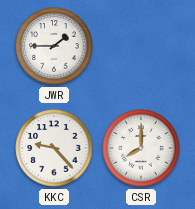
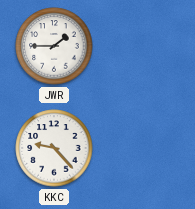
CSR: 8:00 -> none (141, 148)
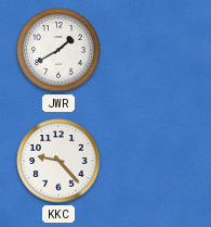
JWR: 1:45 -> 1:40 (58, 50)
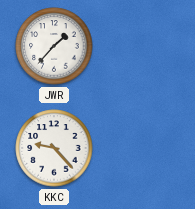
JWR: 1:40 -> 1:37 (54, 46)
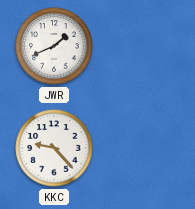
JWR: 1:37 -> 1:41 (54, 46)
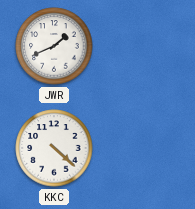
KKC: 9:23 -> 4:22 (54, 148)
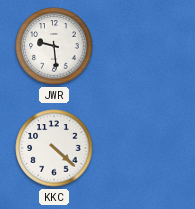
JWR: 1:41 -> 9:29 (54, 46)
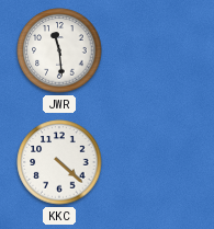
JWR: 9:29 -> 11:29 (59, 50)
